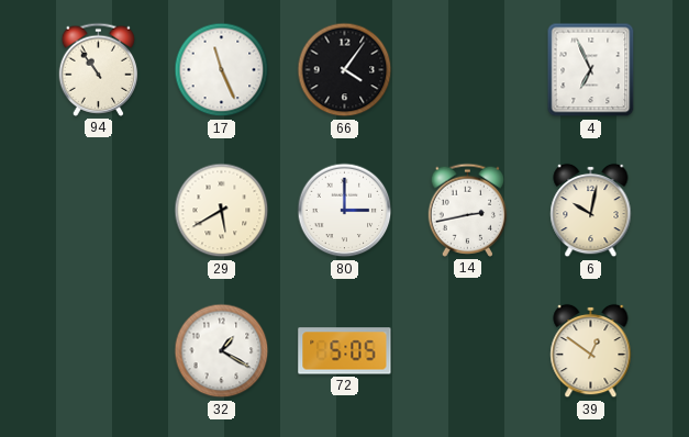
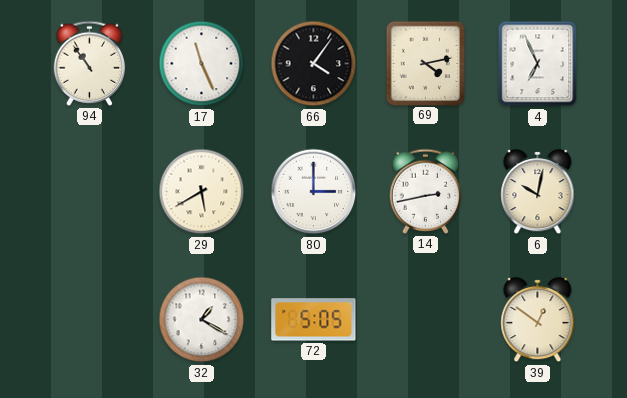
69: none -> 4:13 (425, 63)
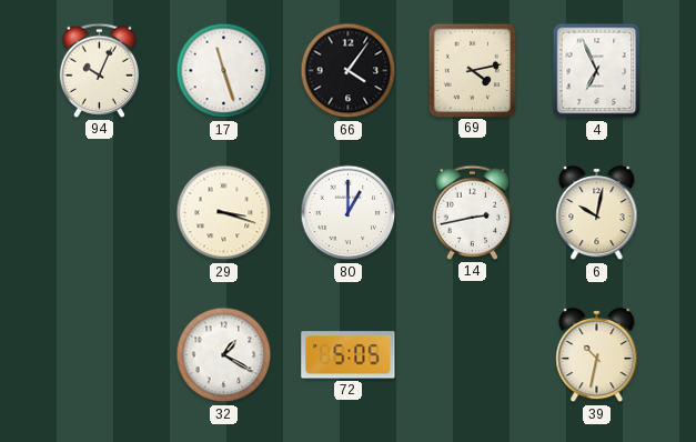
94: 10:54 -> 10:04 (100, 70)
17: 11:26 -> 11:27 (224, 71)
29: 5:40 -> 3:18 (224, 213)
80: 3:00 -> 1:00 (349, 213)
39: 12:51 -> 10:32 (597, 355)
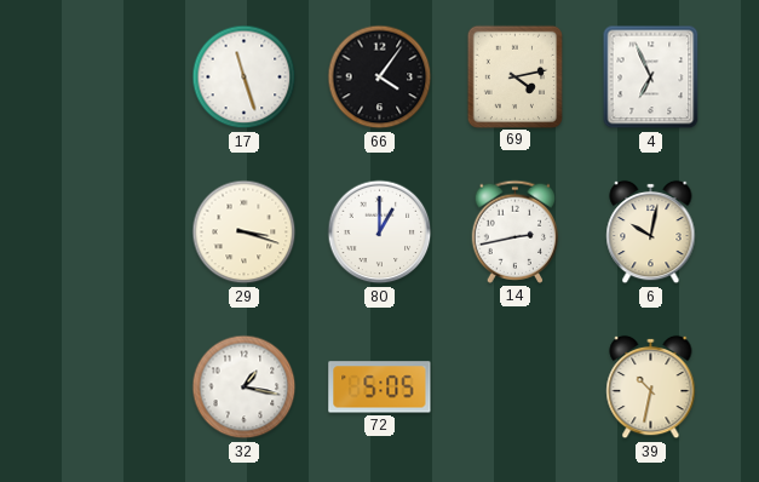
94: 10:04 -> none (100, 70)
32: 1:20 -> 1:17 (245, 388)
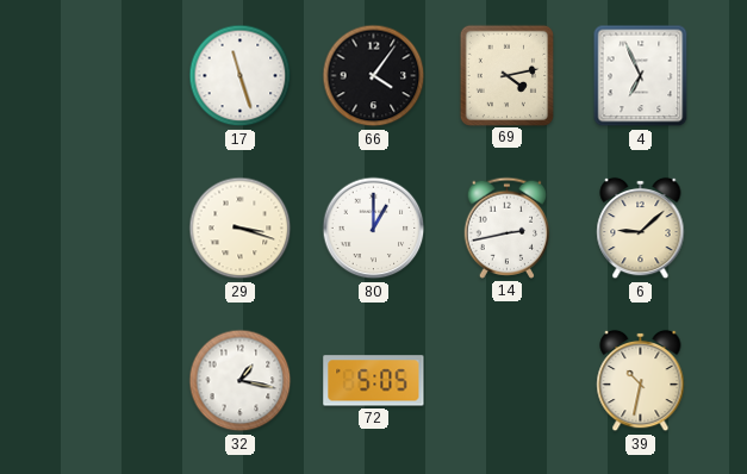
6: 10:02 -> 9:08 (641, 229)
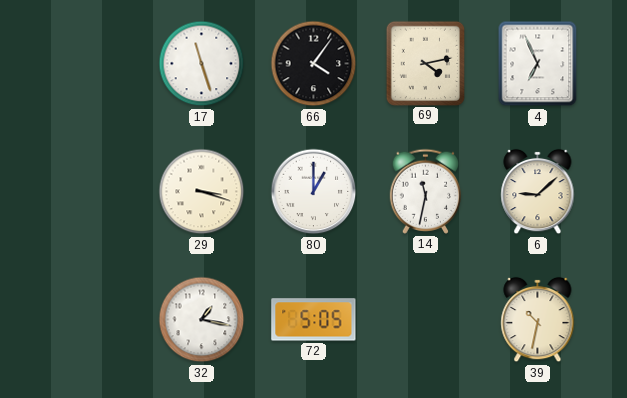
14: 2:43 -> 11:32 (426, 191)
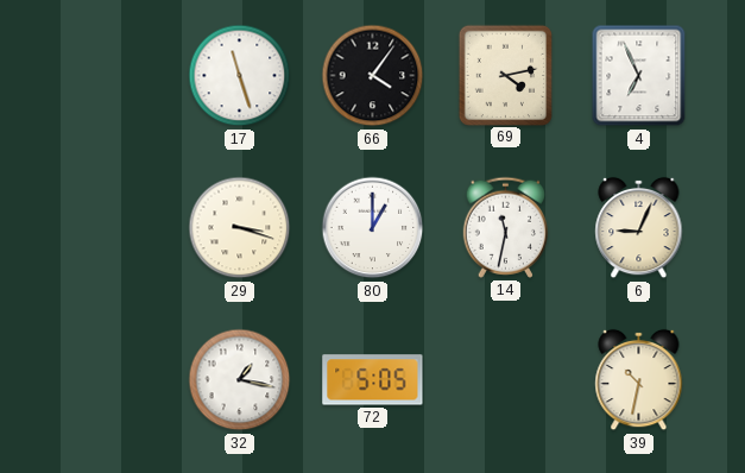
6: 9:08 -> 9:04 (639, 228)
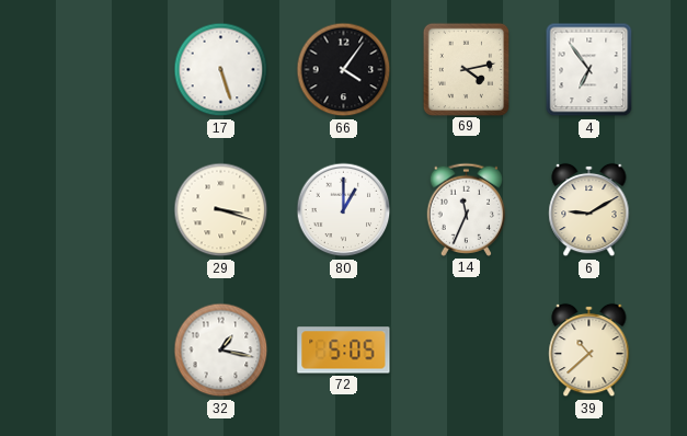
17: 11:27 -> 5:27 (221, 70)
4: 6:56 -> 6:54 (589, 70)
14: 11:32 -> 11:34 (467, 209)
6: 9:04 -> 9:10 (589, 210)
39: 10:32 -> 10:38 (589, 351)
